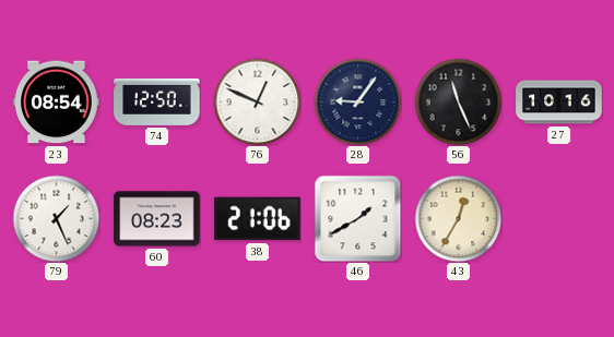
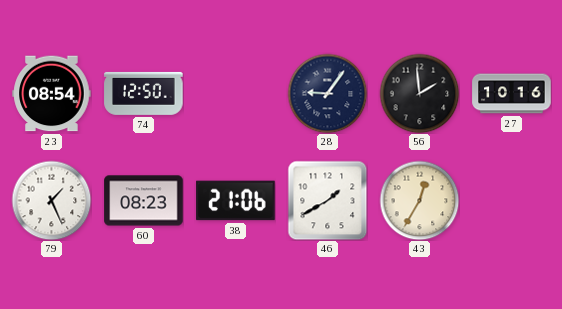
76: 12:49 -> none (257, 101)
56: 11:26 -> 1:59 (419, 93)
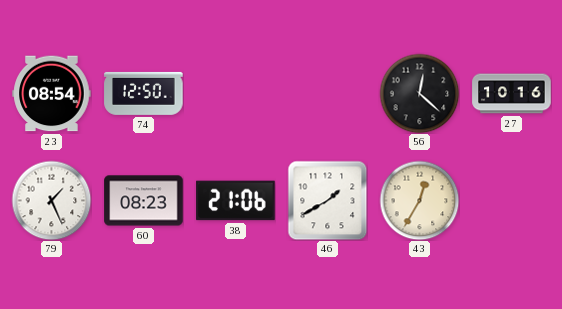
28: 9:06 -> none (327, 93)
56: 1:59 -> 12:22 (419, 93)
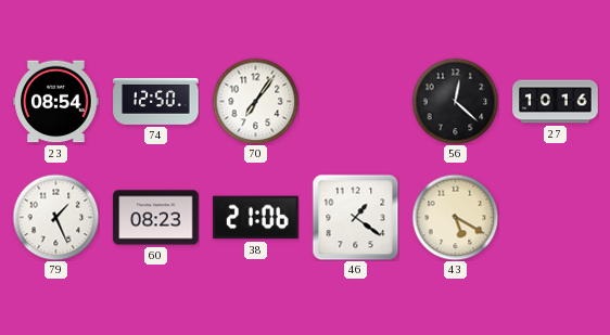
70: none -> 7:06 (255, 101)
46: 1:40 -> 1:21 (355, 217)
43: 12:35 -> 5:20 (455, 217)
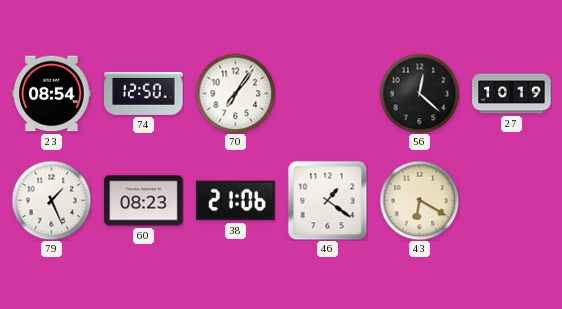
27: 10:16 -> 10:19 (512, 94)
43: 5:20 -> 6:20 (419, 200)
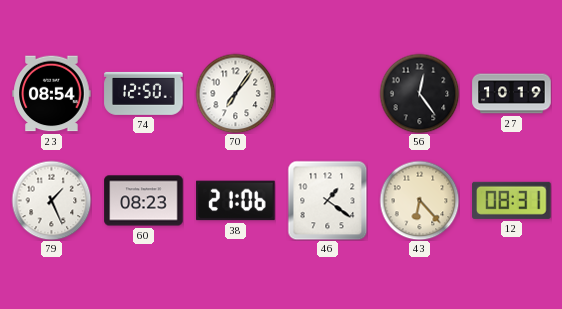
56: 12:22 -> 12:24 (419, 93)
43: 6:20 -> 6:23 (419, 200)
12: none -> 08:31 (512, 200)
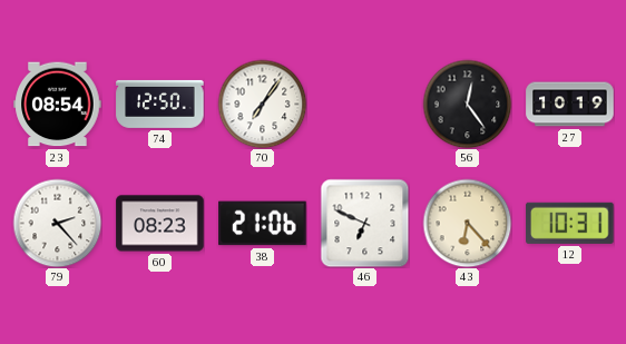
79: 1:26 -> 2:23 (57, 223)
46: 1:21 -> 6:49 (364, 223)
12: 08:31 -> 10:31 (570, 223)
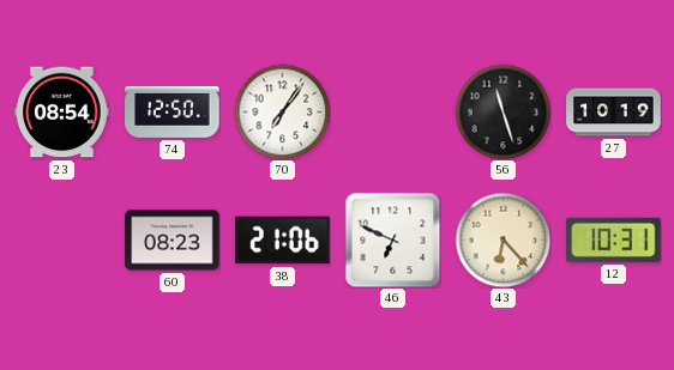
56: 12:24 -> 11:27 (503, 111)
79: 2:23 -> none (57, 223)
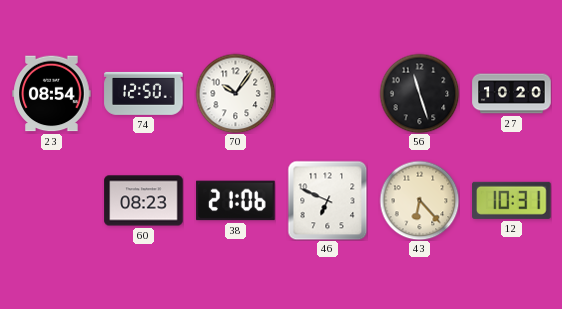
70: 7:06 -> 10:06 (235, 93)
27: 10:19 -> 10:20 (512, 94)
